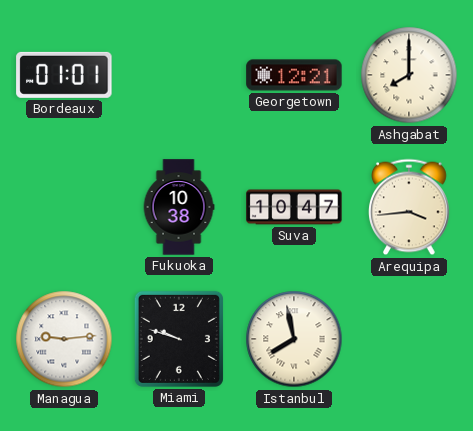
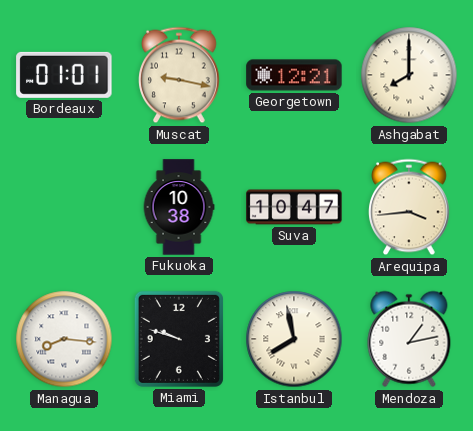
Muscat: none -> 9:17 (180, 75)
Managua: 9:14 -> 8:16 (64, 339)
Mendoza: none -> 1:13 (409, 339)
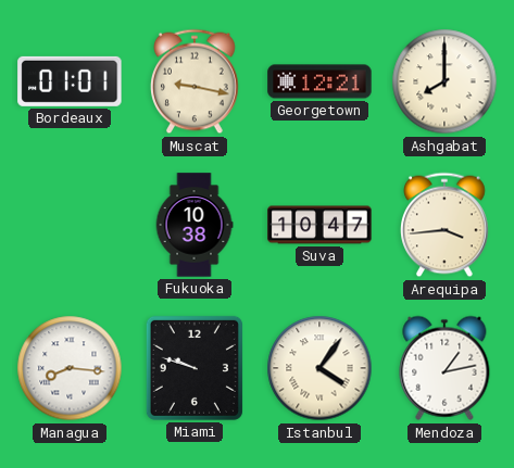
Istanbul: 7:58 -> 4:06 (319, 368)
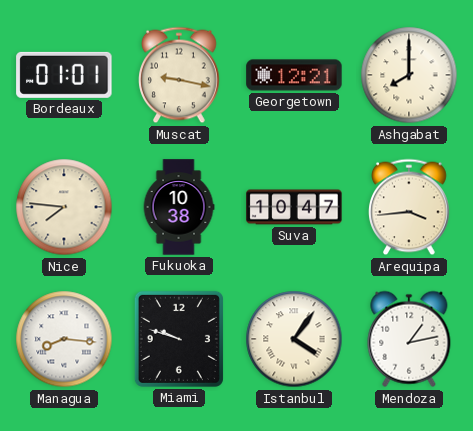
Nice: none -> 7:46 (64, 207)
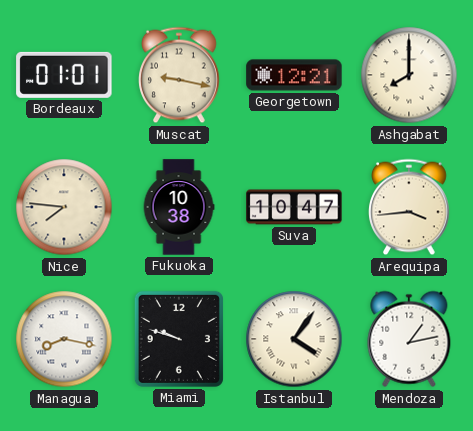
Managua: 8:16 -> 8:17 (64, 339)
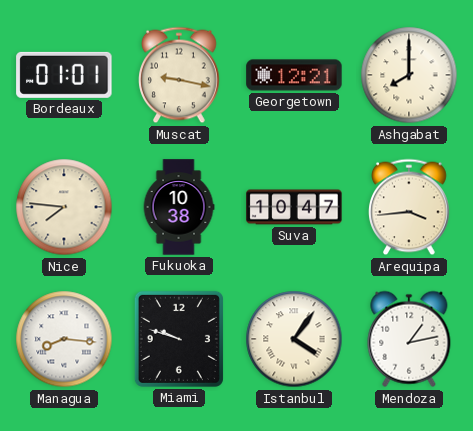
Managua: 8:17 -> 8:16 (64, 339)
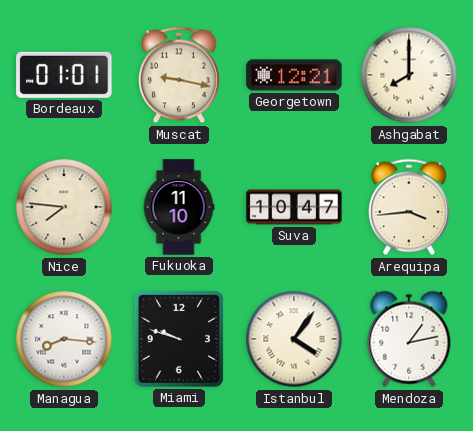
Fukuoka: 10:38 -> 11:10 (179, 207)
